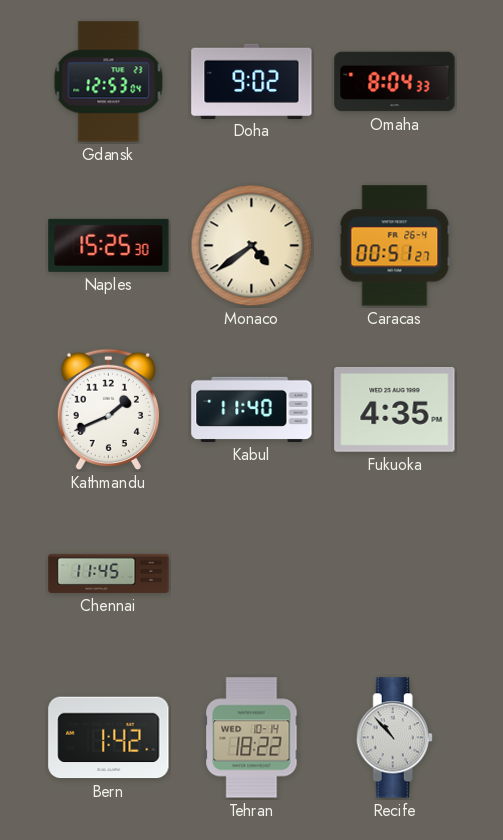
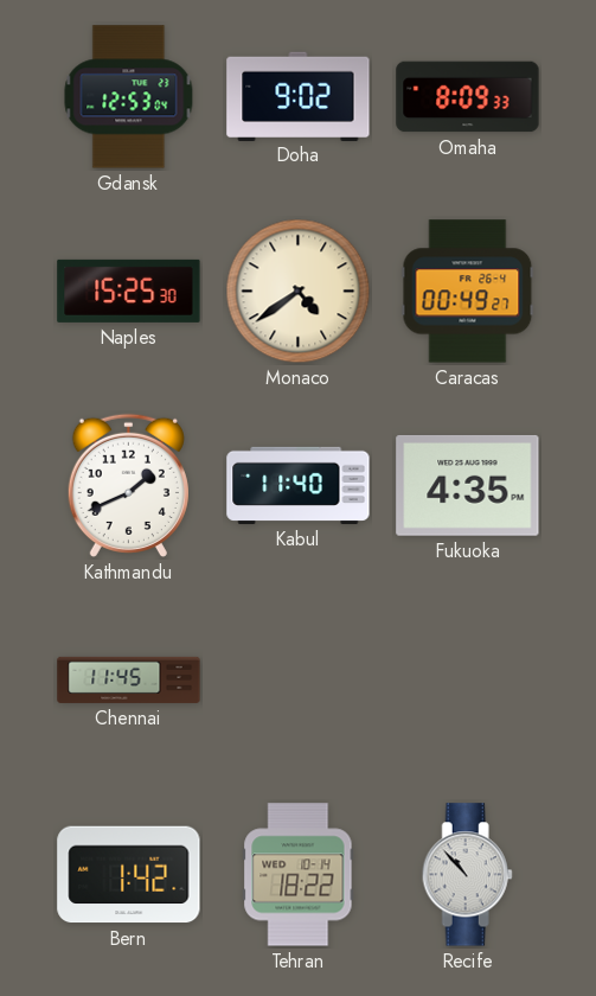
Omaha: 8:04 -> 8:09 (468, 97)
Caracas: 00:51 -> 00:49 (468, 292)
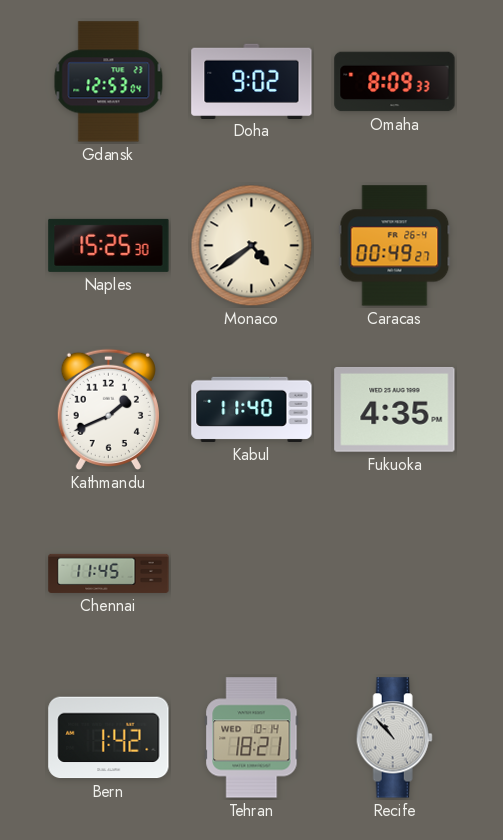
Tehran: 18:22 -> 18:21 (252, 738)
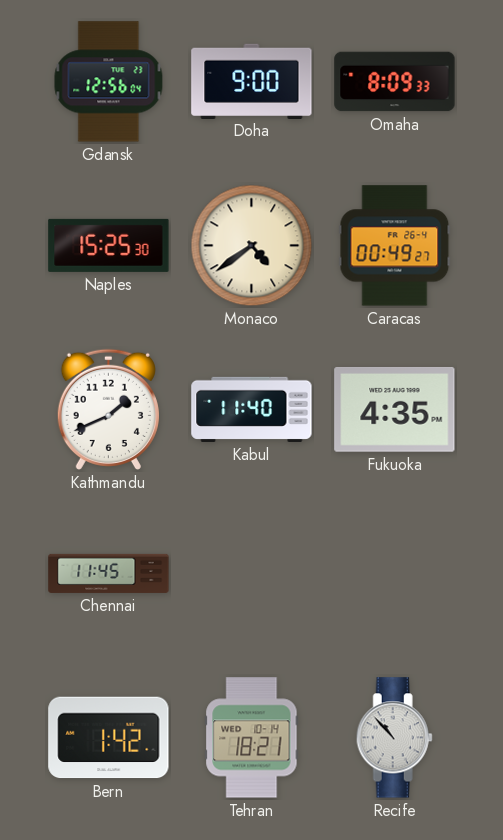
Gdansk: 12:53 -> 12:56 (109, 82)
Doha: 9:02 -> 9:00 (252, 81)
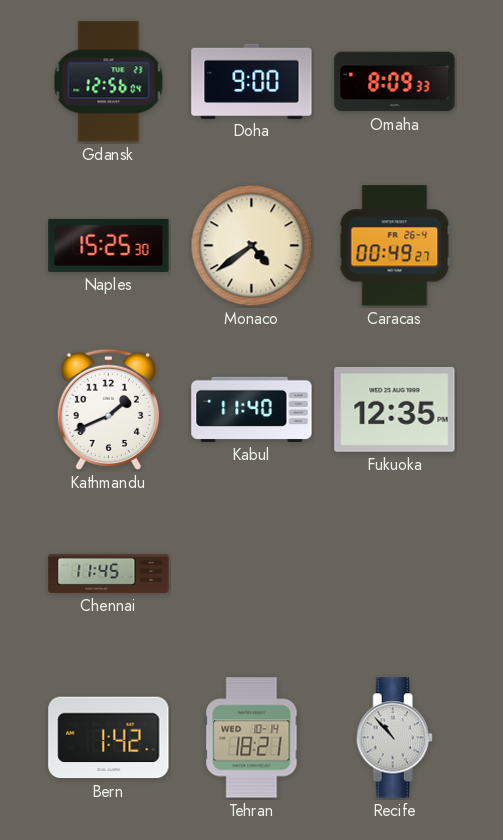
Fukuoka: 4:35 -> 12:35 (395, 409)
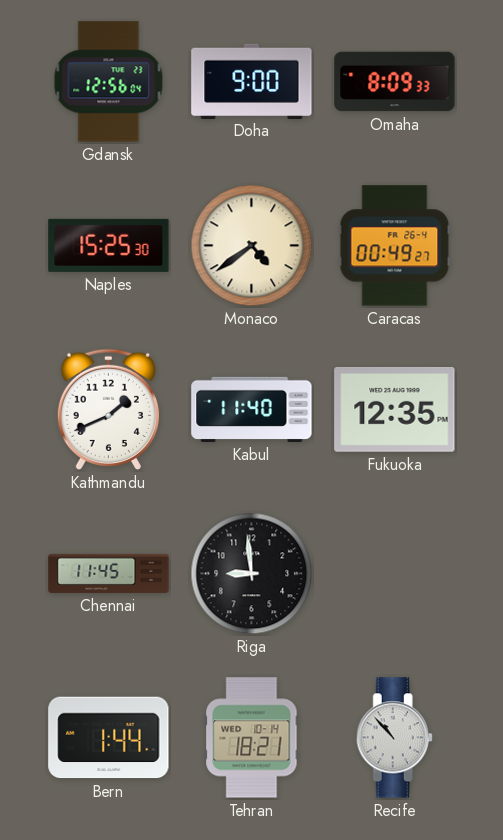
Riga: none -> 8:59 (252, 574)
Bern: 1:42 -> 1:44 (109, 738)
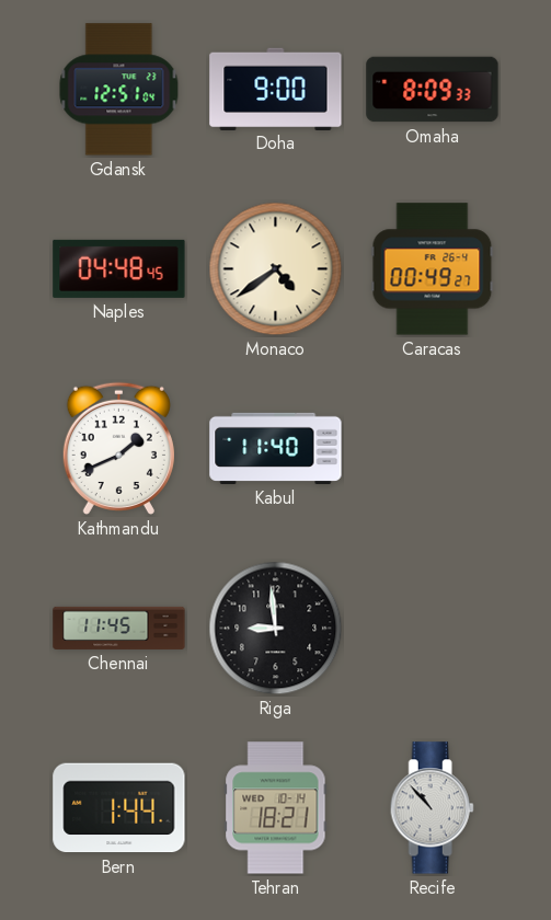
Gdansk: 12:56 -> 12:51 (119, 90)
Naples: 15:25 -> 04:48 (119, 268)
Fukuoka: 12:35 -> none (395, 409)
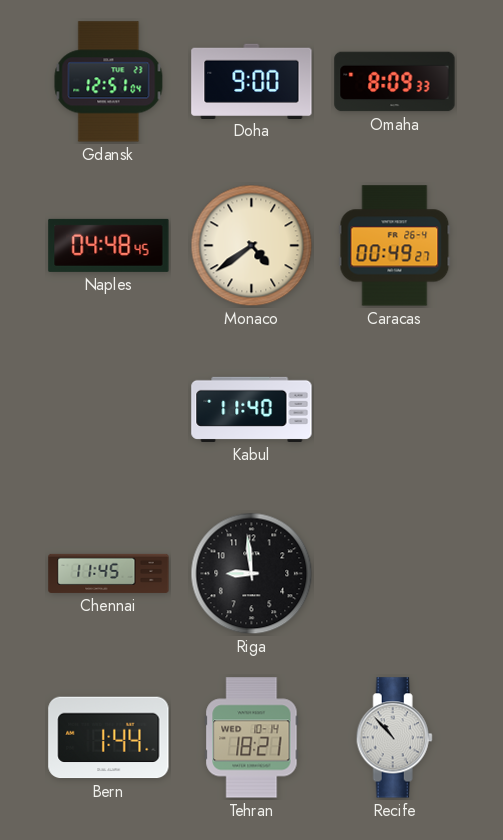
Kathmandu: 1:41 -> none (118, 448)
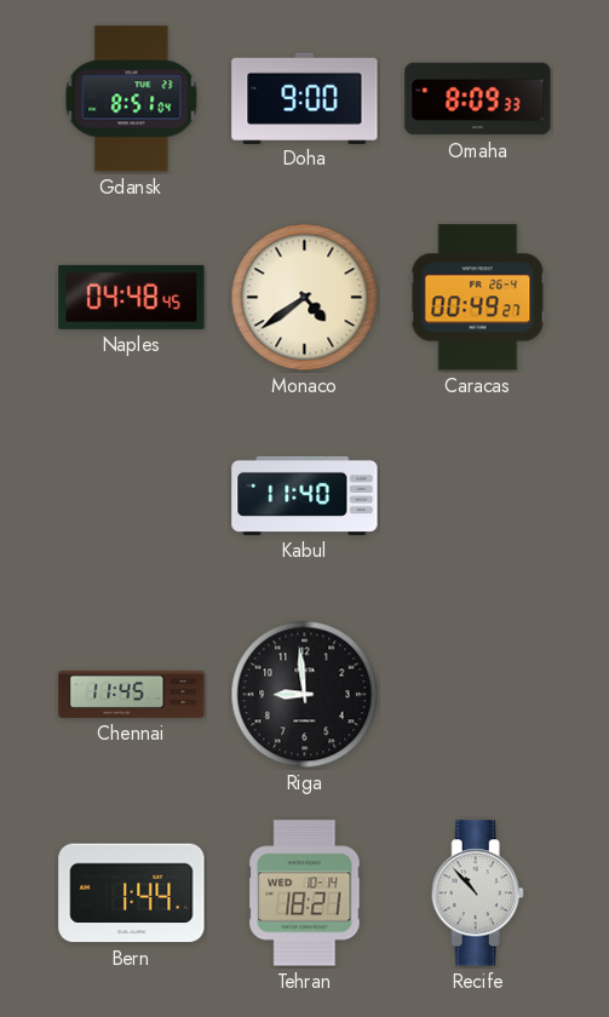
Gdansk: 12:51 -> 8:51 (132, 99)
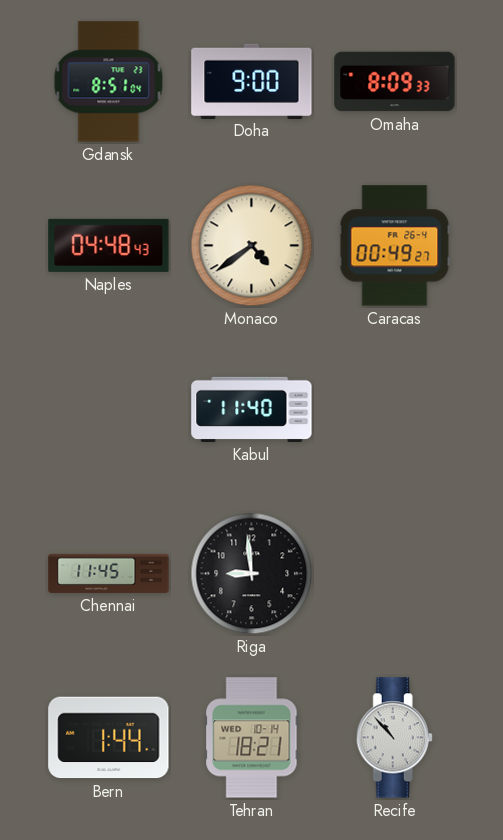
Naples: 04:48:45 -> 04:48:43 (109, 245)
